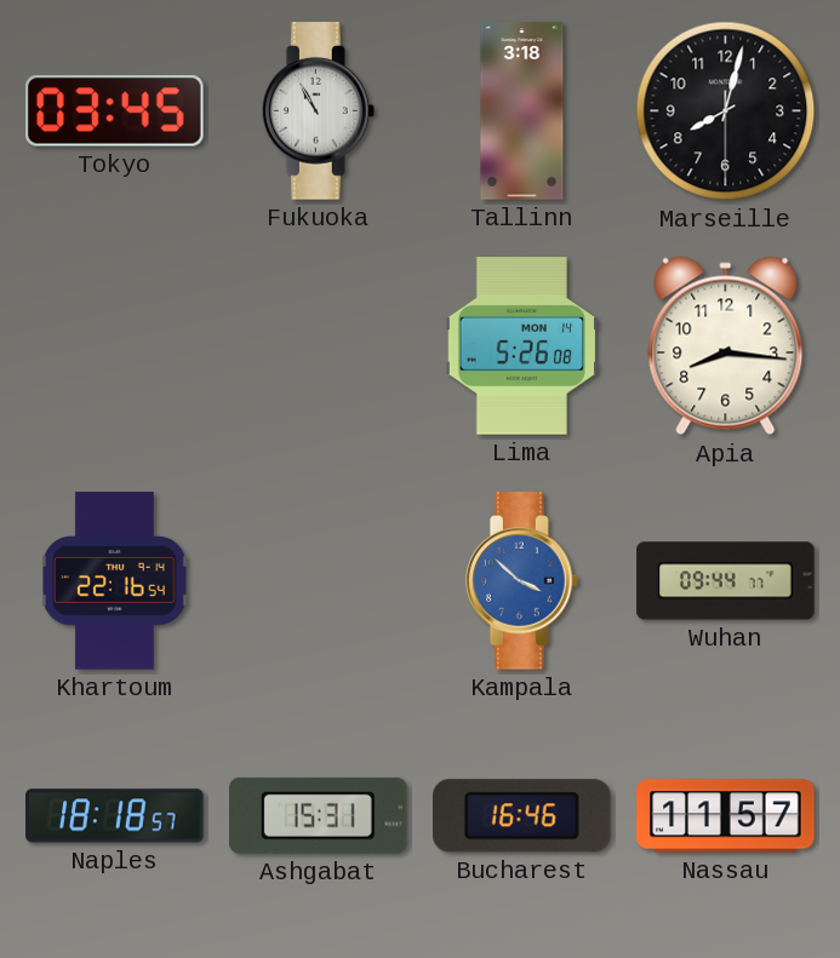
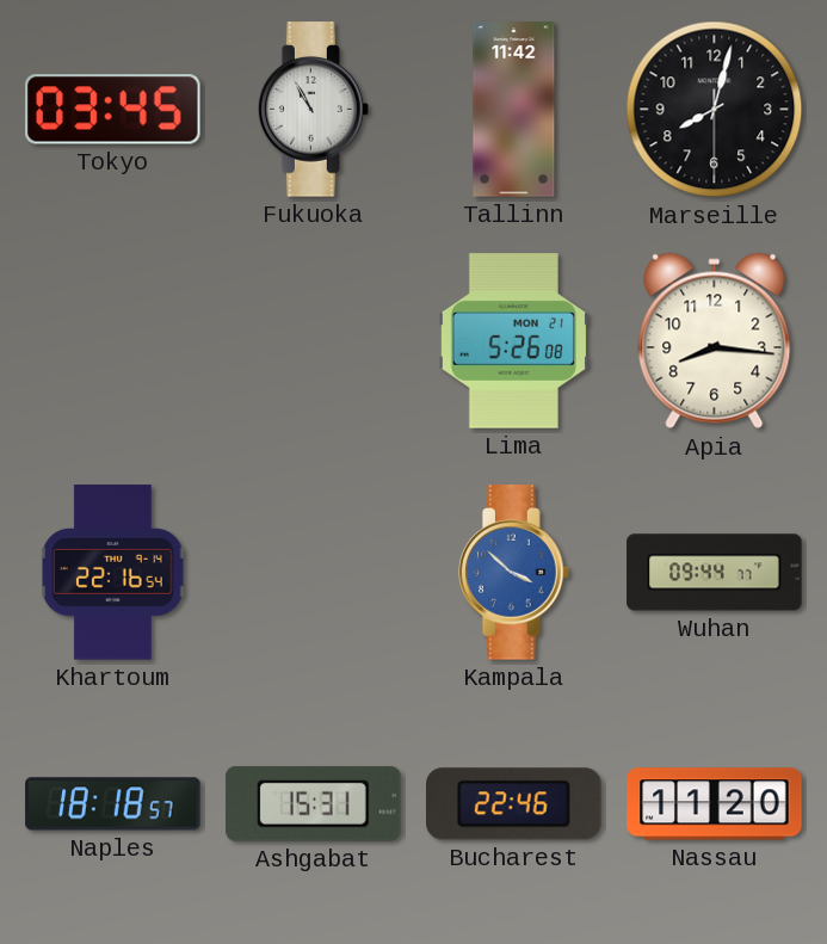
Tallinn: 3:18 -> 11:42 (514, 110)
Lima date: MON 14 -> MON 21 (513, 341)
Bucharest: 16:46 -> 22:46 (514, 804)
Nassau: 11:57 -> 11:20 (715, 804)
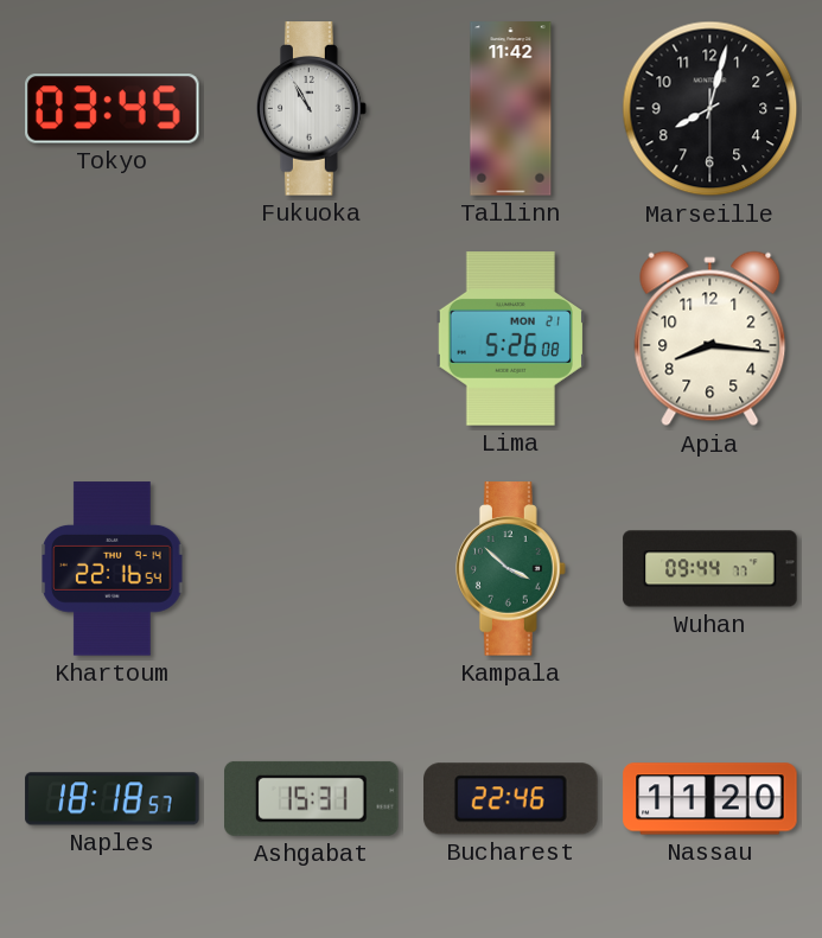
Kampala dial: blue -> green (510, 569)
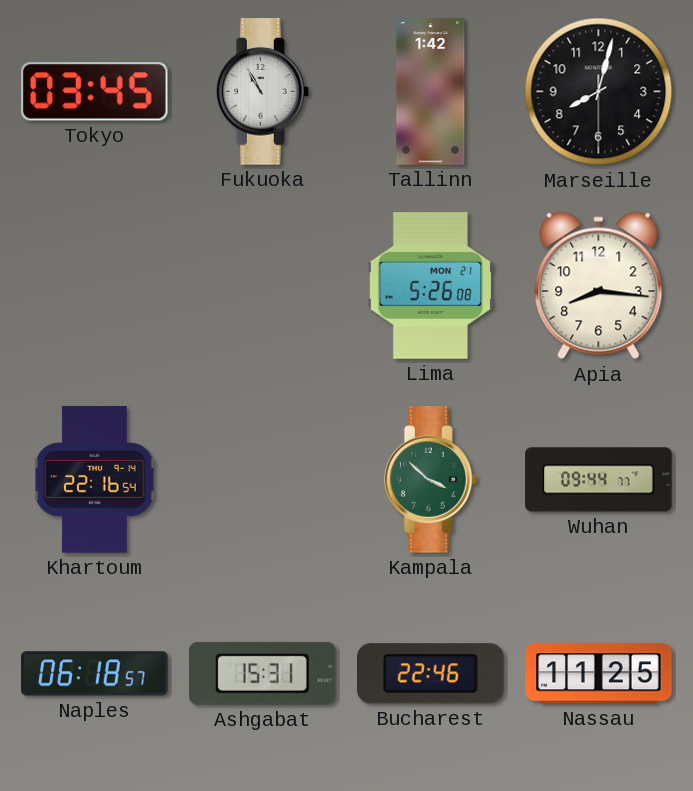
Tallinn: 11:42 -> 1:42 (431, 92)
Naples: 18:18 -> 06:18 (95, 674)
Nassau: 11:20 -> 11:25 (599, 674)
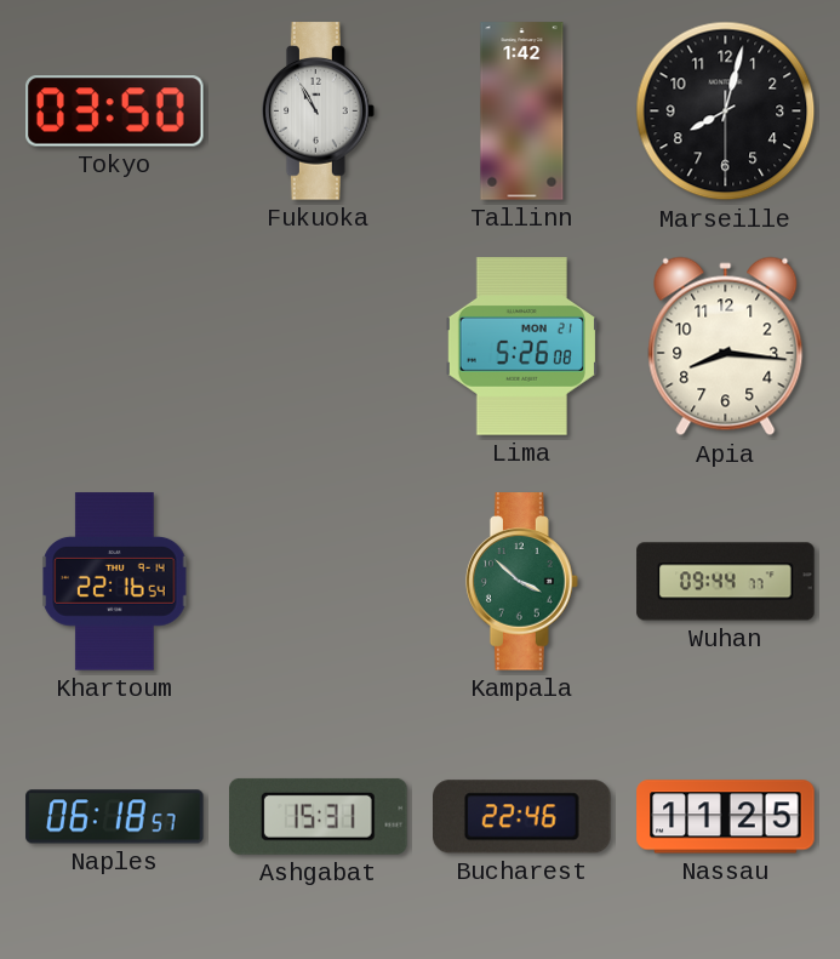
Tokyo: 03:45 -> 03:50 (115, 112)
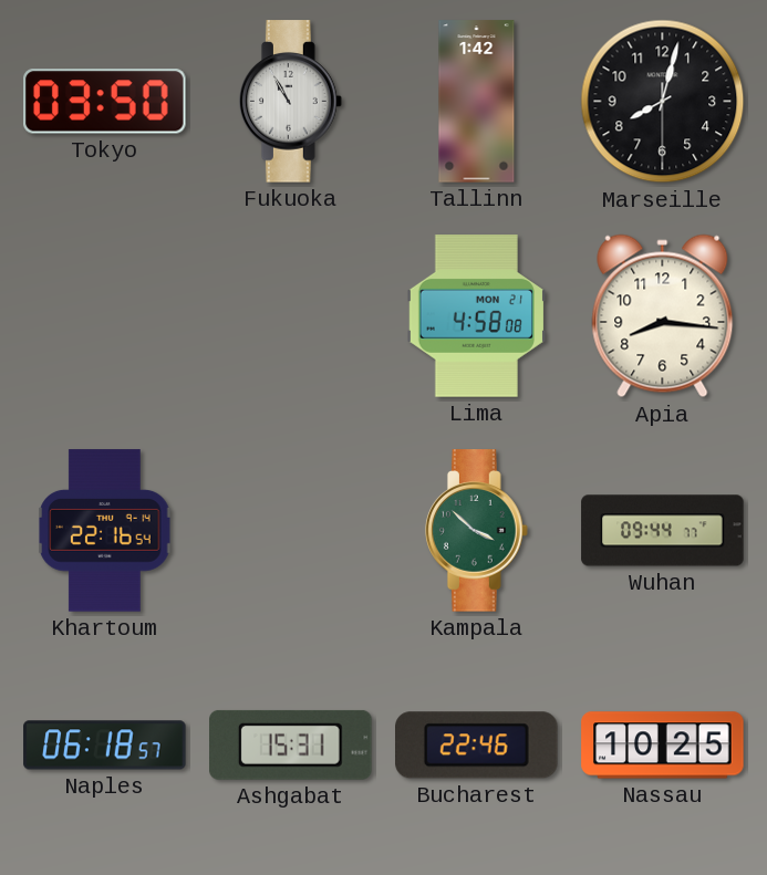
Lima: 5:26 -> 4:58 (476, 316)
Nassau: 11:25 -> 10:25 (663, 746)
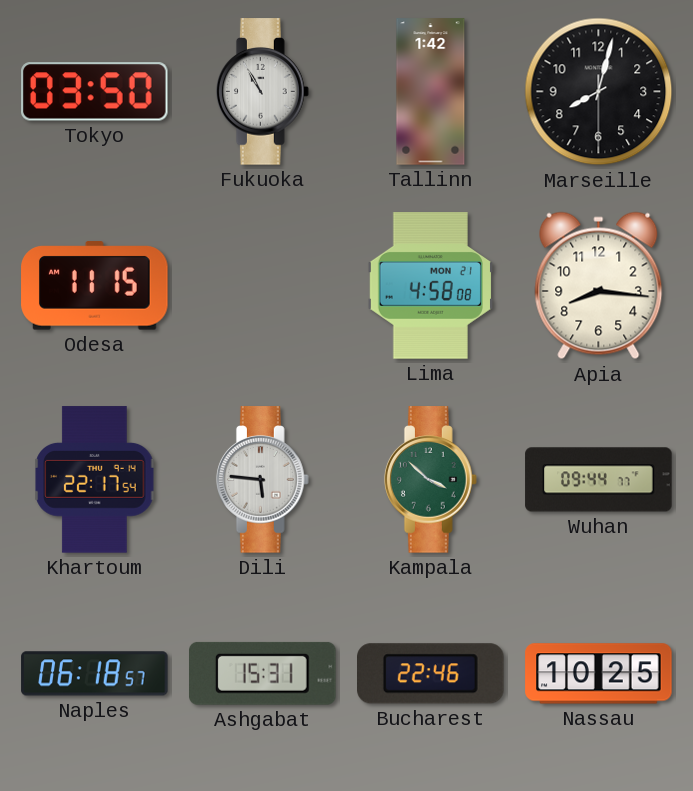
Odesa: none -> 11:15 (95, 286)
Khartoum: 22:16 -> 22:17 (95, 480)
Dili: none -> 5:46 (262, 480)
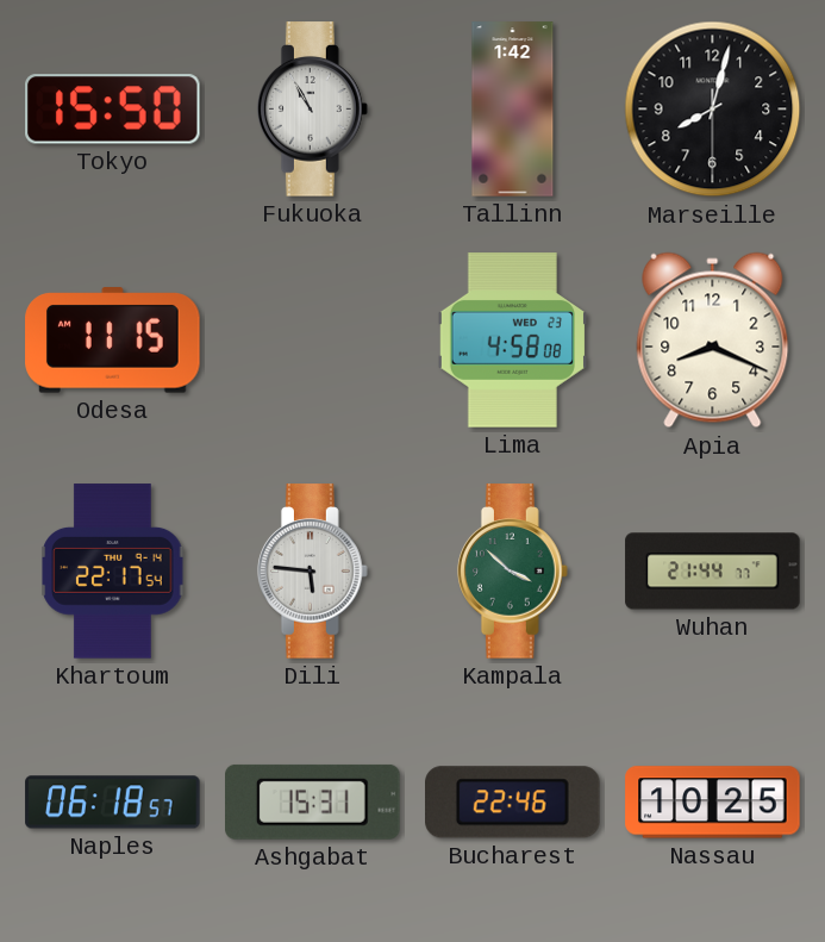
Tokyo: 03:50 -> 15:50 (113, 110)
Lima date: MON 21 -> WED 23 (512, 341)
Apia: 8:16 -> 8:19 (713, 341)
Wuhan: 09:44 -> 21:44 (713, 572)
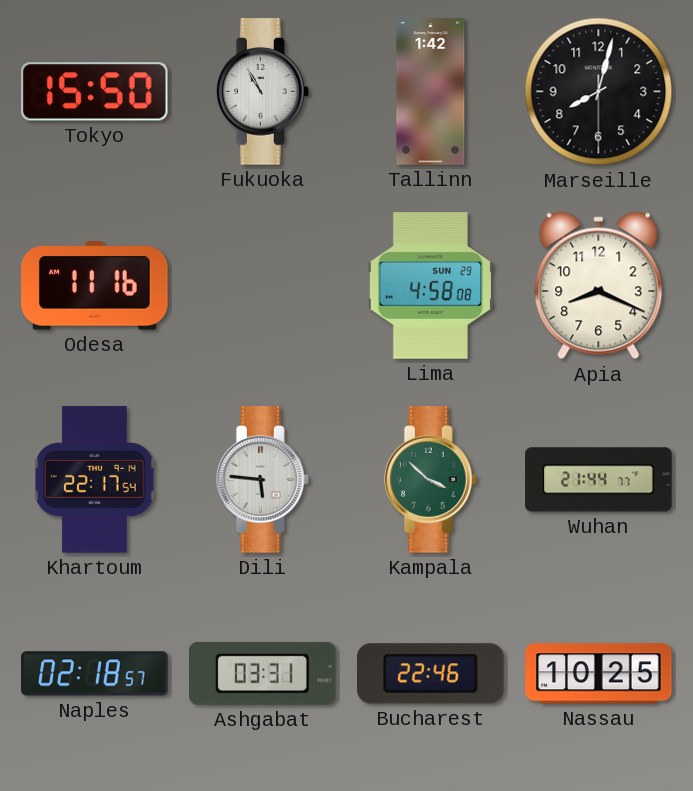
Odesa: 11:15 -> 11:16 (95, 286)
Lima date: WED 23 -> SUN 29 (430, 286)
Naples: 06:18 -> 02:18 (95, 674)
Ashgabat: 15:31 -> 03:31 (263, 673)
